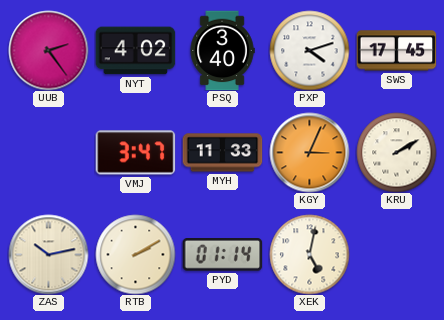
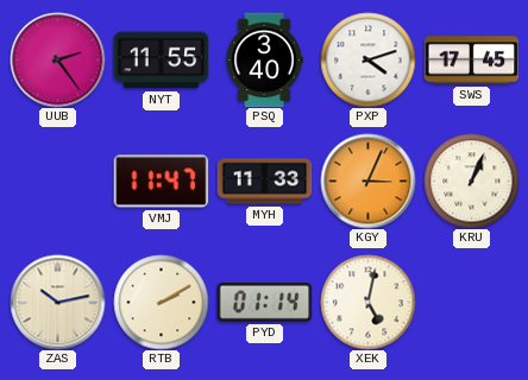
NYT: 4:02 -> 11:55 (161, 61)
VMJ: 3:47 -> 11:47 (161, 182)
KRU: 2:10 -> 1:04 (471, 180)
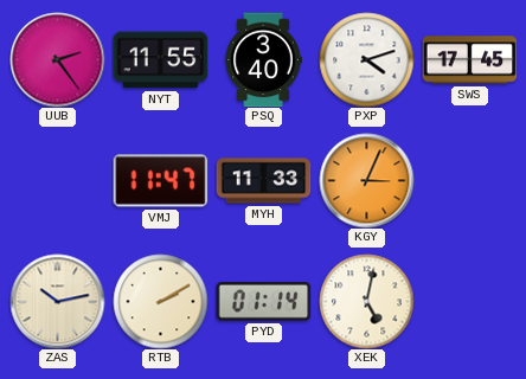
KRU: 1:04 -> none (471, 180)
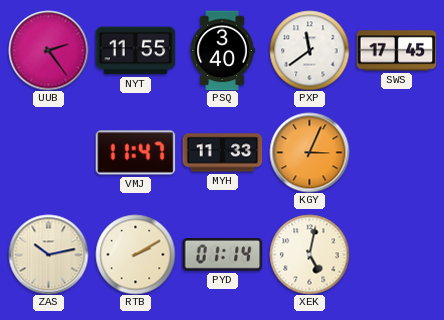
PXP: 4:12 -> 11:39 (309, 50)
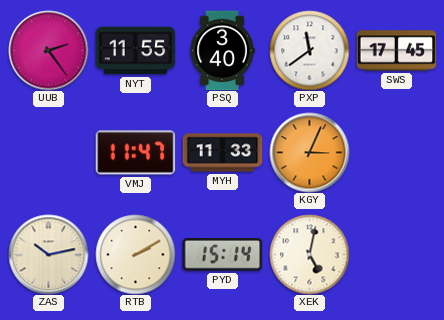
PYD: 01:14 -> 15:14 (222, 255)
